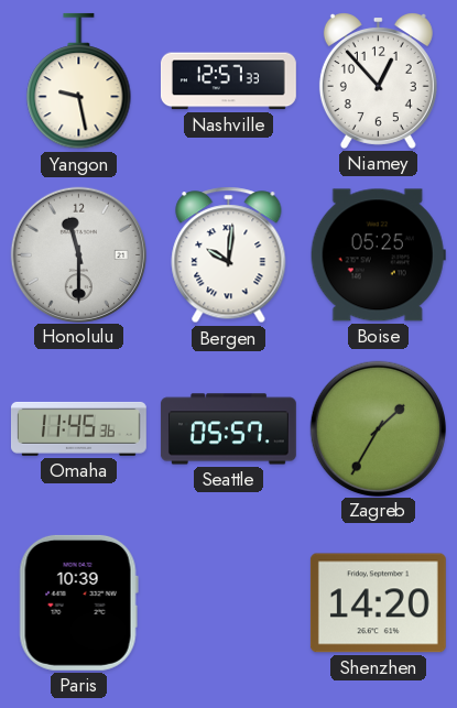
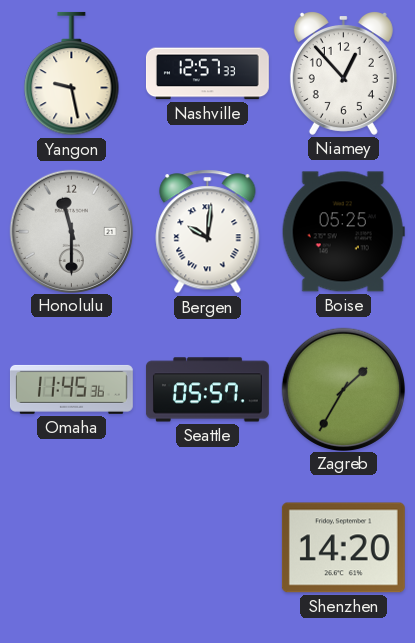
Paris: 10:39 -> none (78, 602)
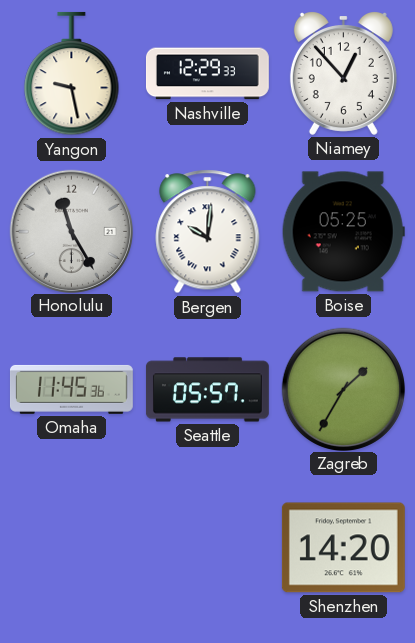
Nashville: 12:57 -> 12:29 (207, 74)
Honolulu: 11:30 -> 11:25 (71, 231)
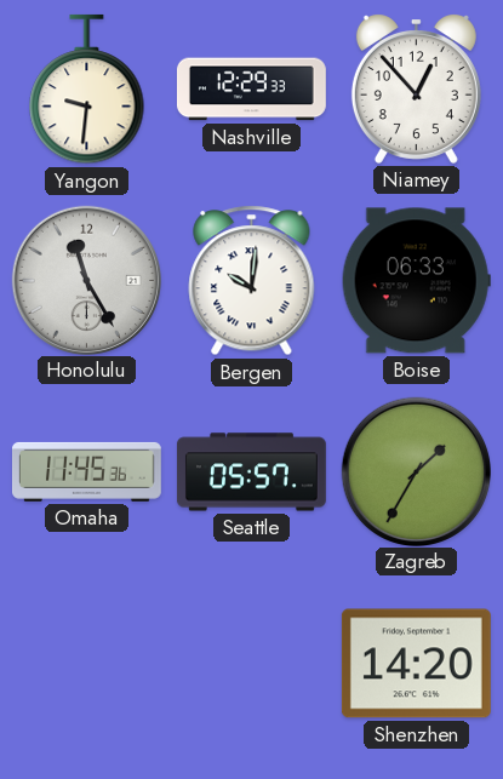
Yangon: 9:28 -> 9:31 (87, 90)
Boise: 05:25 -> 06:33 (416, 281)
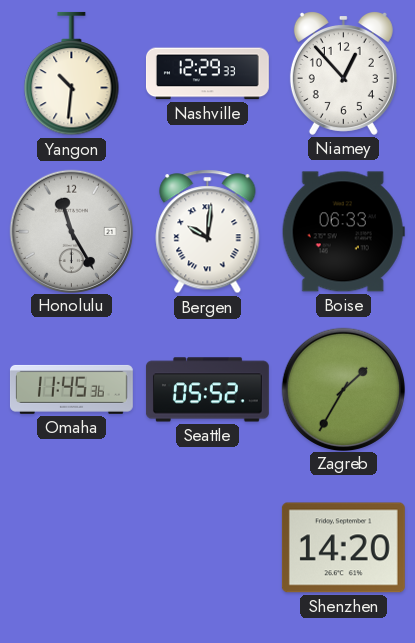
Yangon: 9:31 -> 10:31 (72, 74)
Seattle: 05:57 -> 05:52 (207, 390)
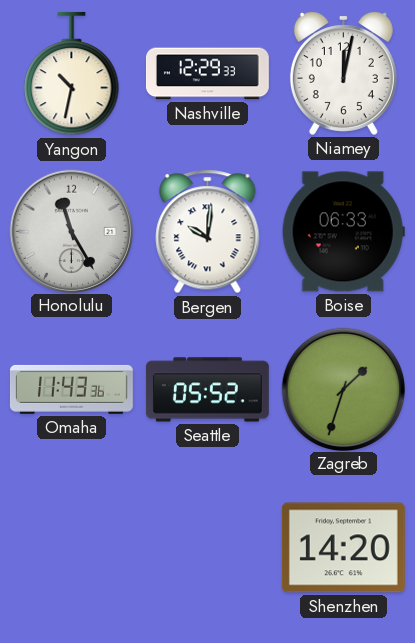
Yangon: 10:31 -> 10:32 (72, 74)
Niamey: 12:53 -> 12:02 (343, 73)
Omaha: 11:45 -> 11:43 (71, 389)
Zagreb: 1:35 -> 1:33 (343, 389)
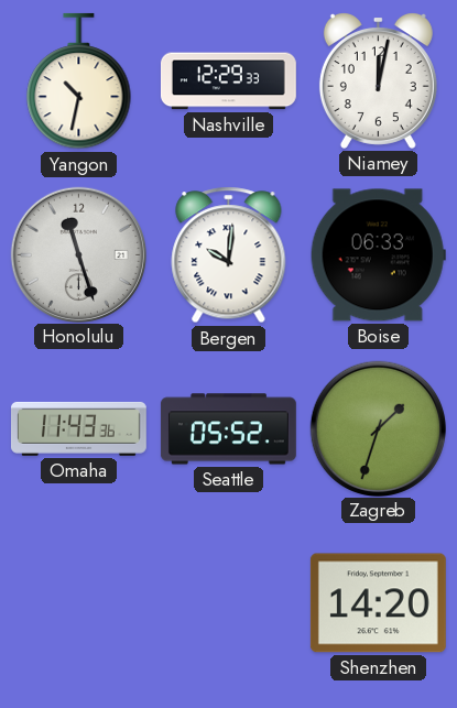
Honolulu: 11:25 -> 11:27 (78, 254)
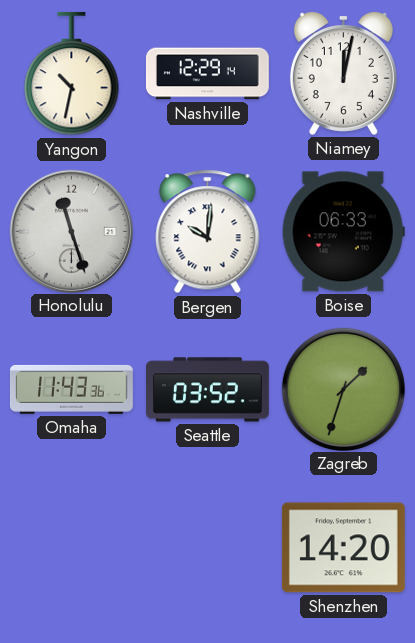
Nashville: 12:29:33 -> 12:29:14 (207, 74)
Seattle: 05:52 -> 03:52 (207, 390)
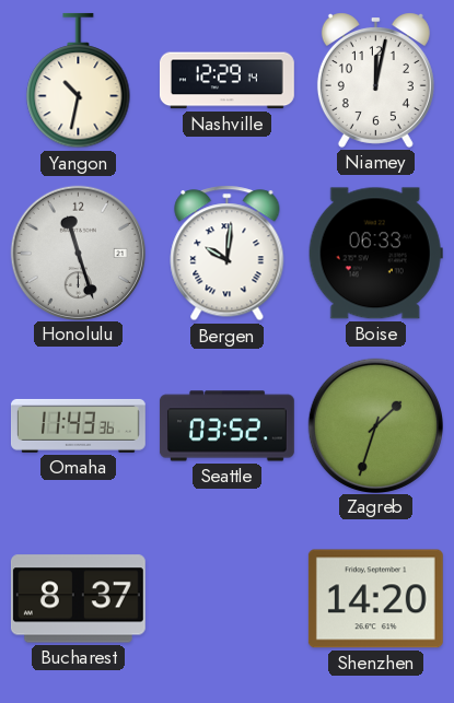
Bucharest: none -> 8:37 (78, 599)
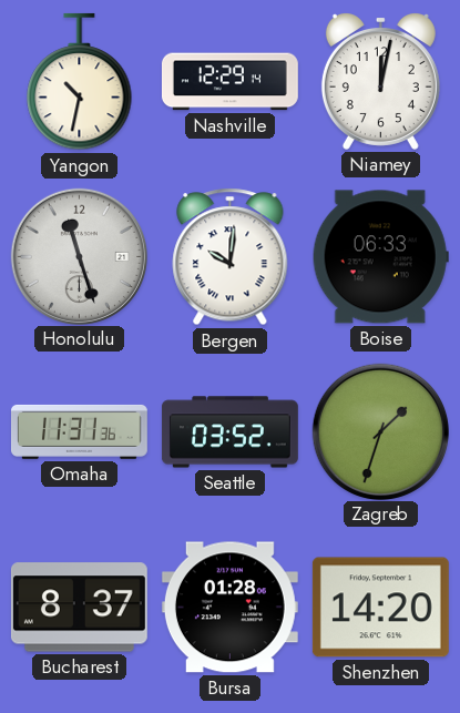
Omaha: 11:43 -> 11:31 (79, 431)
Bursa: none -> 01:28 (229, 608)
